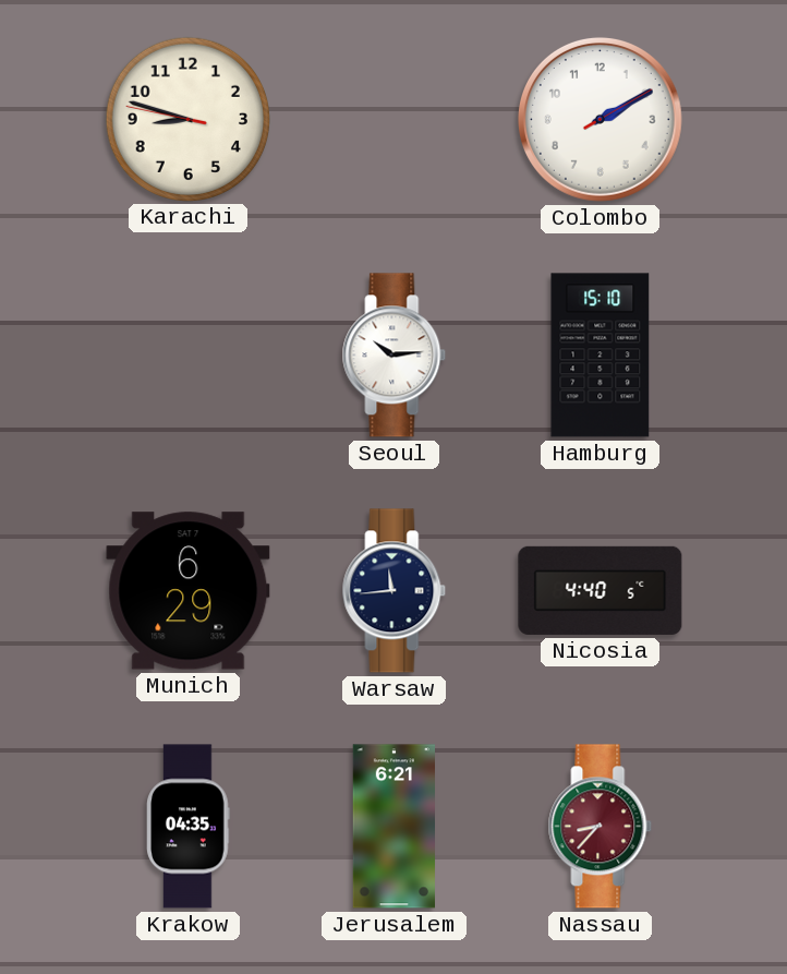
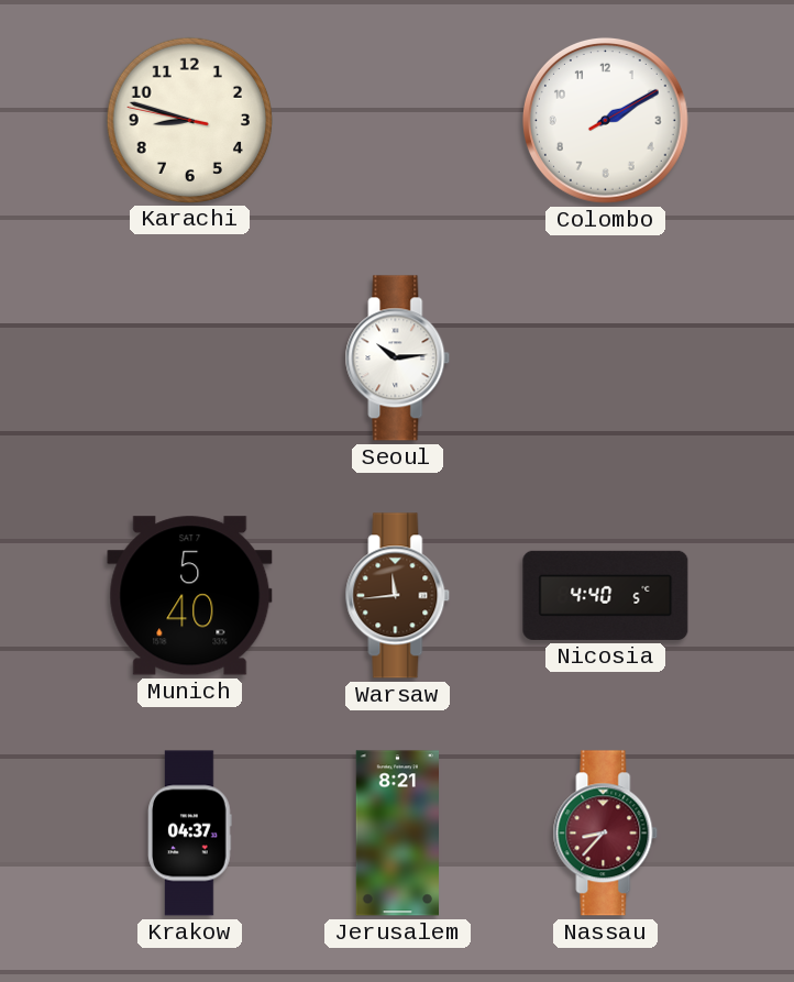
Hamburg: 15:10 -> none (601, 356)
Munich: 6:29 -> 5:40 (190, 596)
Warsaw dial: navy -> brown (398, 596)
Krakow: 04:35 -> 04:37 (190, 834)
Jerusalem: 6:21 -> 8:21 (397, 834)
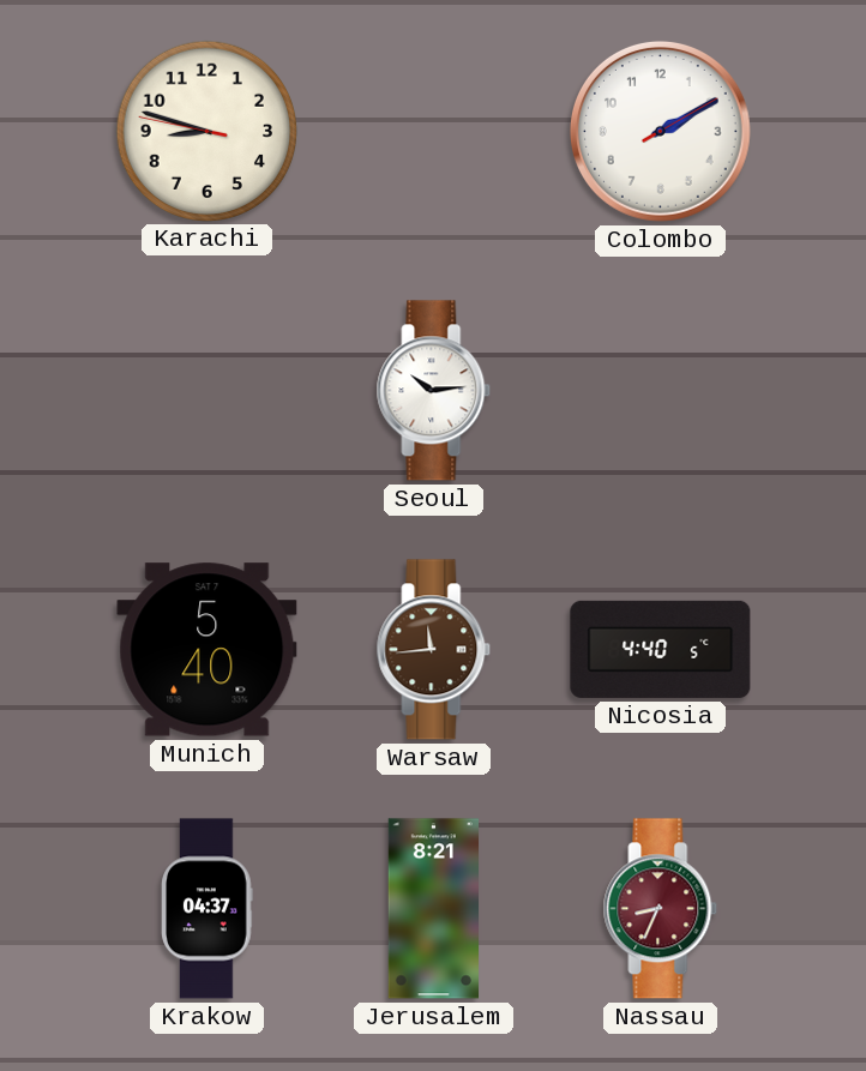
Nassau: 8:37 -> 8:34 (661, 909)
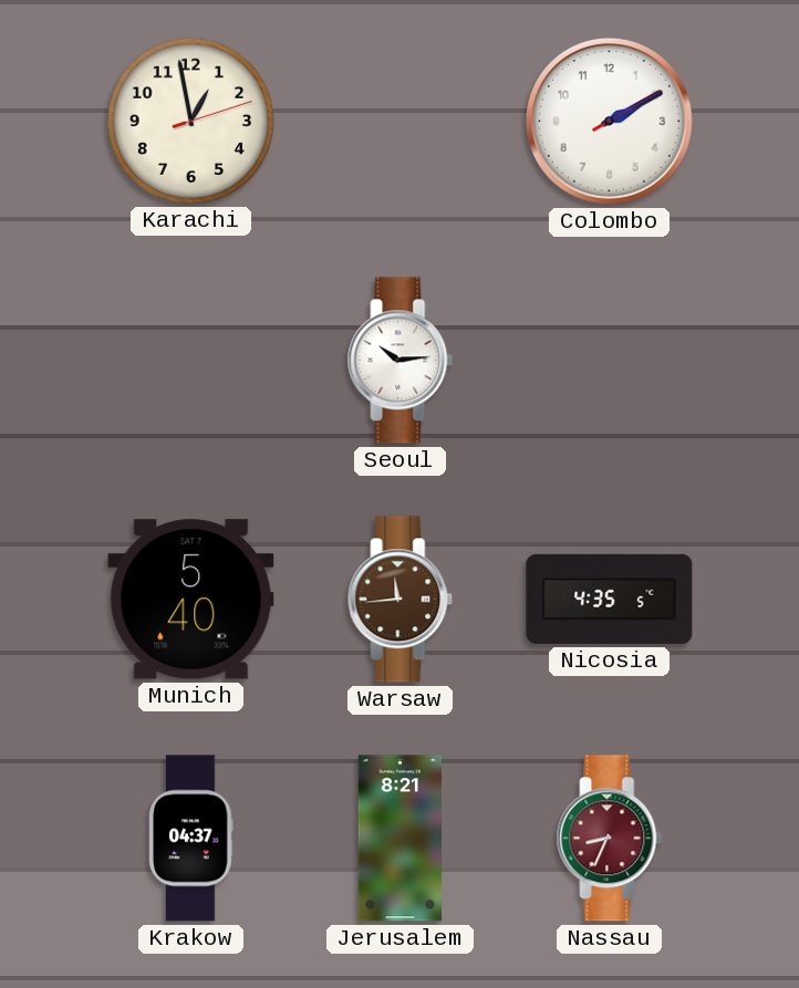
Karachi: 8:47 -> 12:58 (190, 121)
Nicosia: 4:40 -> 4:35 (610, 599)
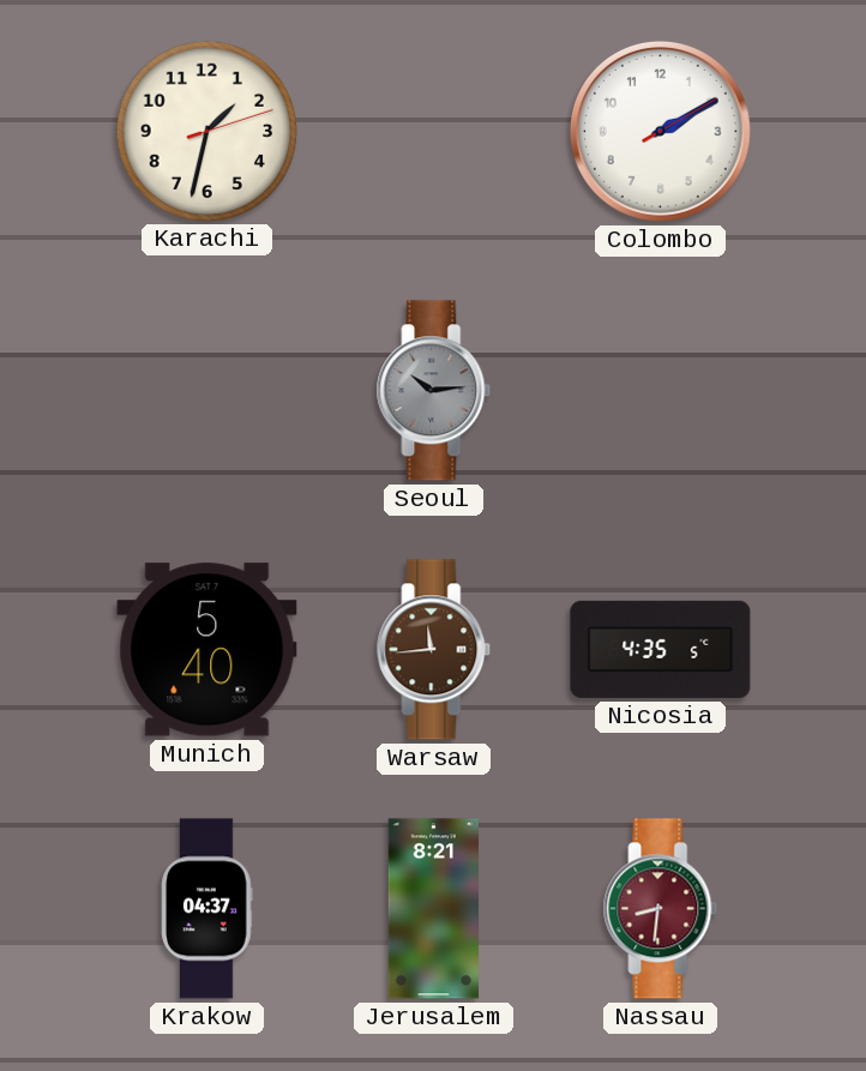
Karachi: 12:58 -> 1:32 (206, 131)
Seoul dial: white -> grey (434, 391)
Nassau: 8:34 -> 8:31 (661, 909)
